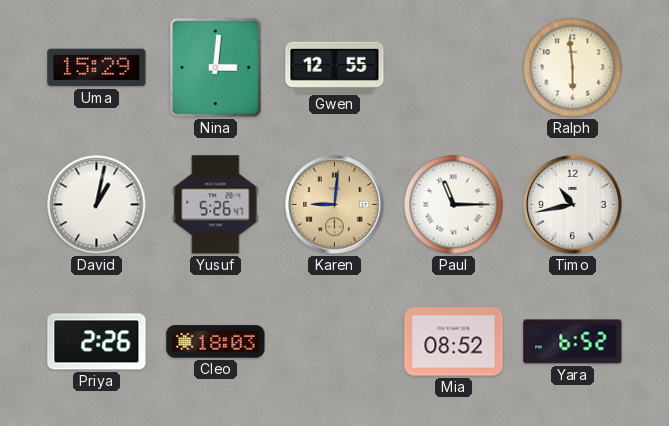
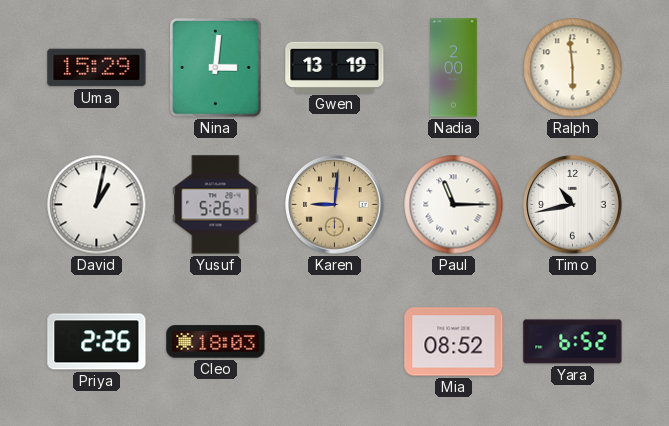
Gwen: 12:55 -> 13:19 (335, 67)
Nadia: none -> 2:00 (454, 68)
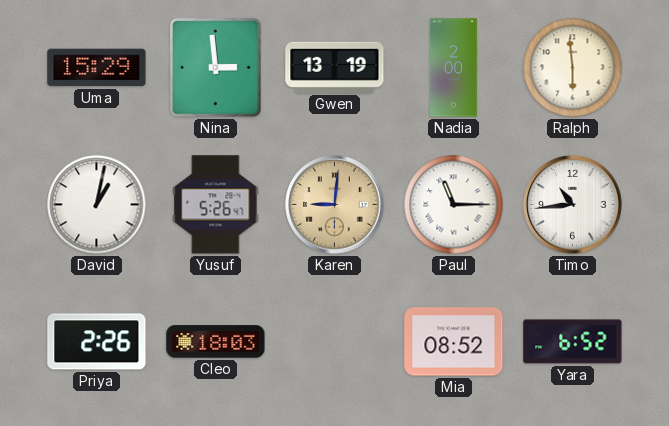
Nina: 3:01 -> 2:59 (216, 68)
Timo: 10:43 -> 10:44 (573, 205)
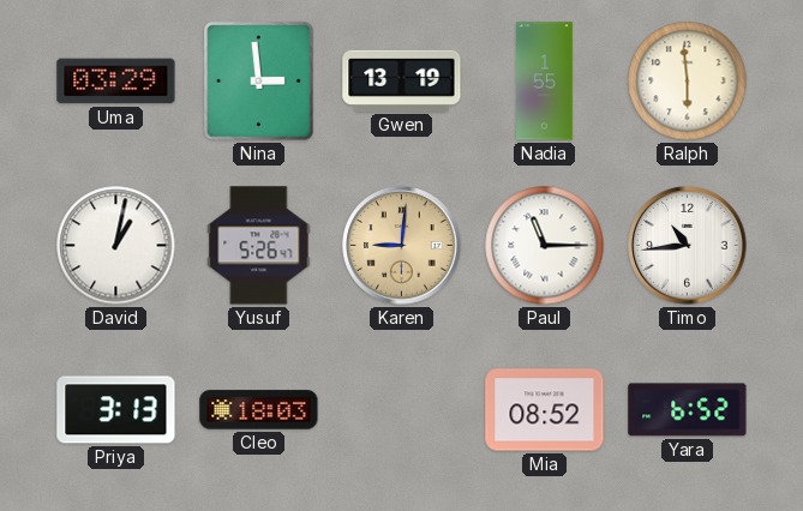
Uma: 15:29 -> 03:29 (116, 82)
Nadia: 2:00 -> 1:55 (545, 82)
Priya: 2:26 -> 3:13 (116, 410)
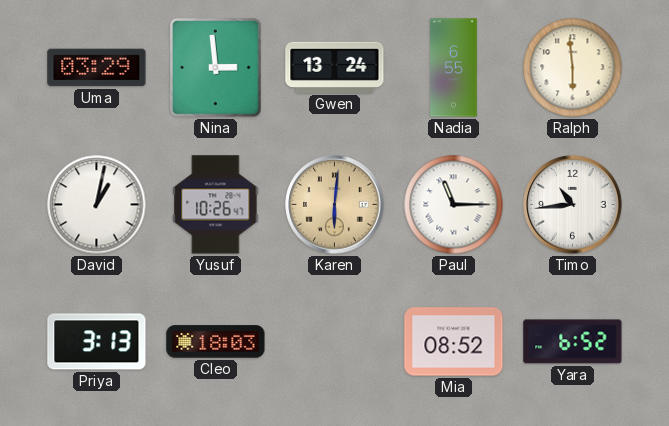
Gwen: 13:19 -> 13:24 (335, 67)
Nadia: 1:55 -> 6:55 (454, 68)
Yusuf: 5:26 -> 10:26 (216, 205)
Karen: 9:01 -> 6:01 (335, 205)
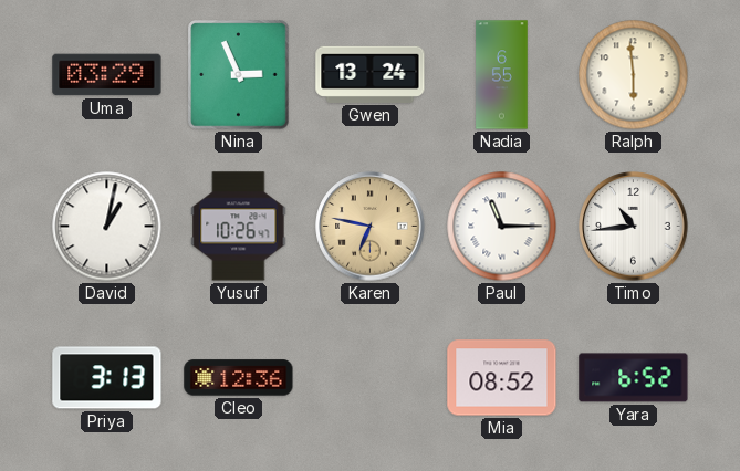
Nina: 2:59 -> 2:56 (239, 75)
Karen: 6:01 -> 6:47 (371, 227)
Cleo: 18:03 -> 12:36 (239, 378)
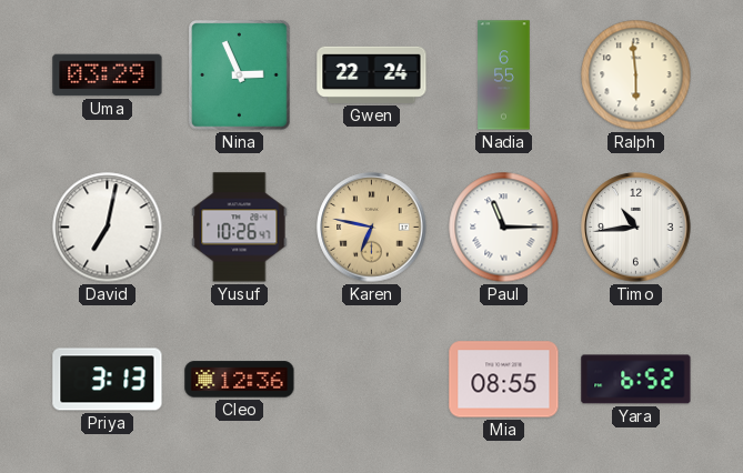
Gwen: 13:24 -> 22:24 (372, 74)
David: 1:02 -> 7:02 (108, 228)
Mia: 08:52 -> 08:55 (504, 380)
